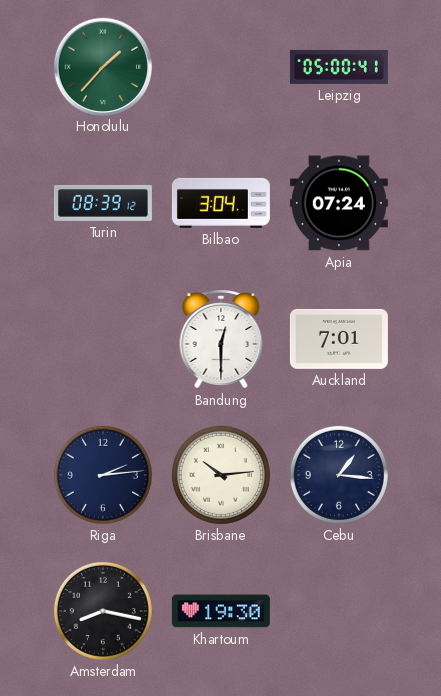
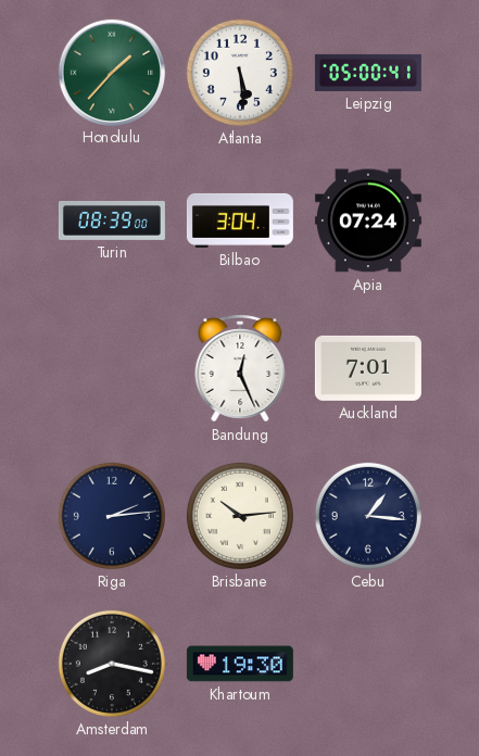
Atlanta: none -> 5:29 (240, 73)
Turin: 08:39:12 -> 08:39:00 (112, 220)
Bandung: 12:30 -> 12:26 (240, 368)
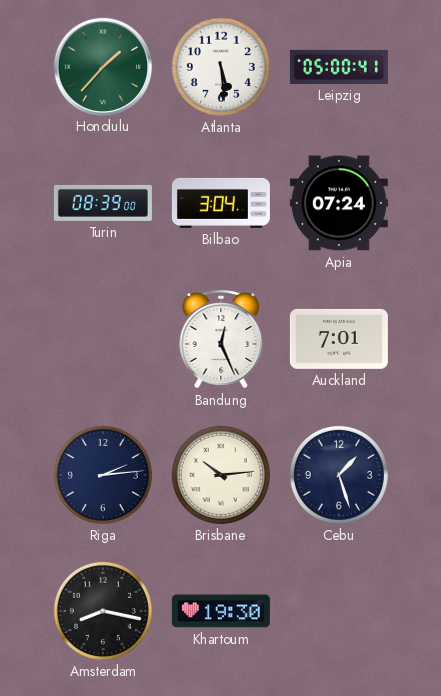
Cebu: 1:16 -> 1:27 (339, 475)
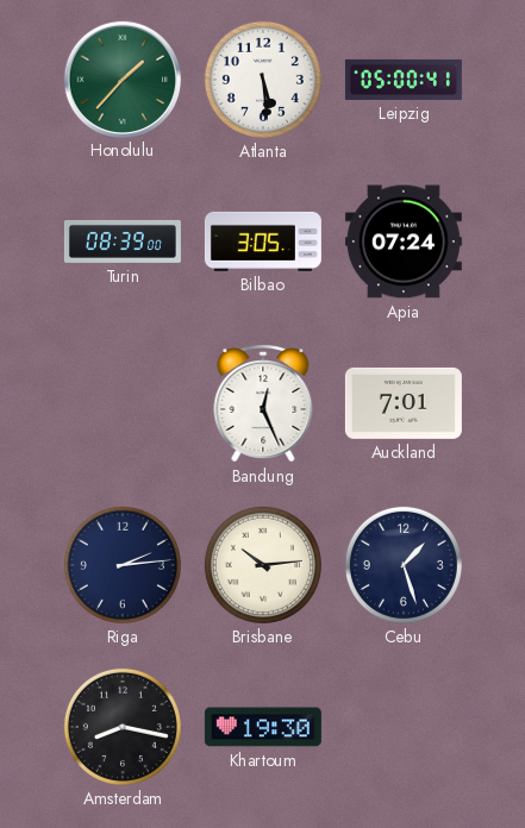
Bilbao: 3:04 -> 3:05 (263, 241)
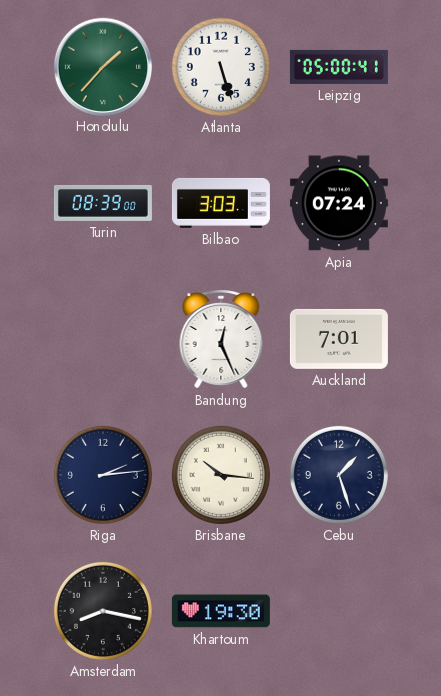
Atlanta: 5:29 -> 5:27 (221, 67)
Bilbao: 3:05 -> 3:03 (221, 203)
Brisbane: 10:14 -> 10:16 (221, 475)
